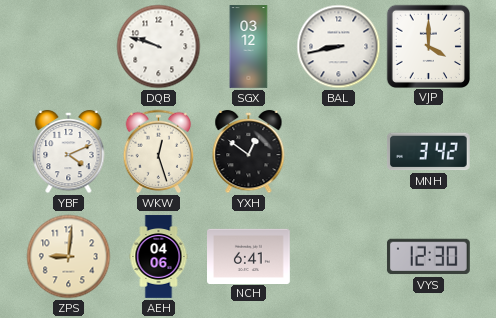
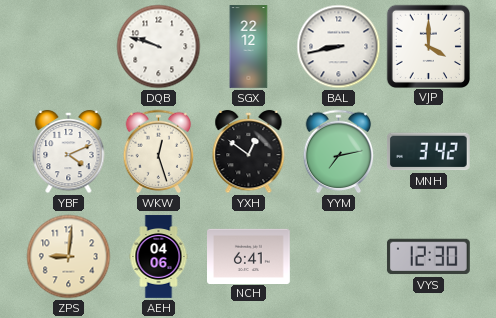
SGX: 03:12 -> 22:12 (249, 47)
YYM: none -> 7:13 (339, 152)
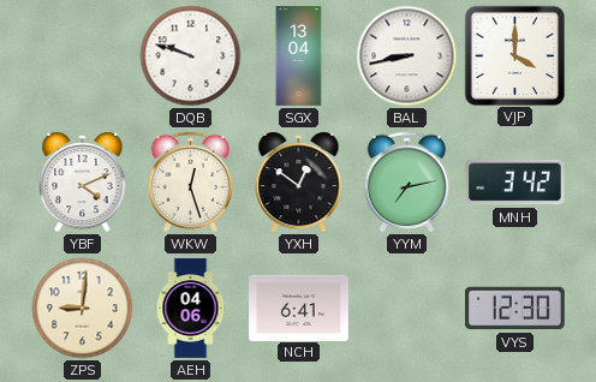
SGX: 22:12 -> 13:04 (299, 56)
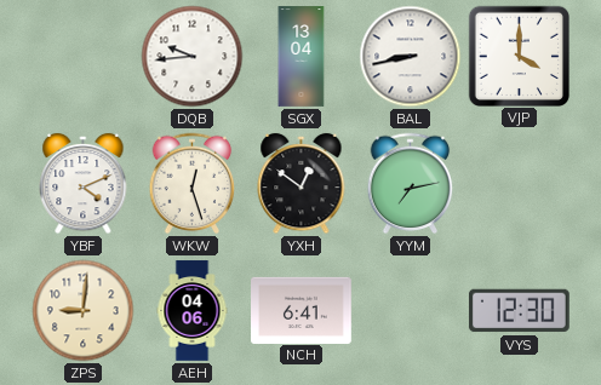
DQB: 9:48 -> 9:44 (193, 57)
MNH: 3:42 -> none (514, 183)
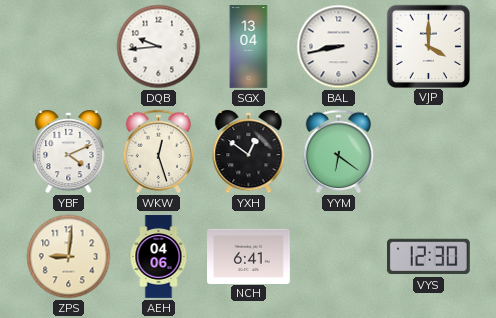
YYM: 7:13 -> 6:21 (339, 152)
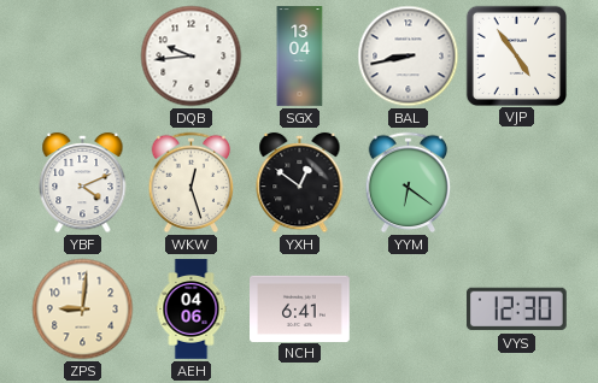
VJP: 4:00 -> 4:54 (516, 55)
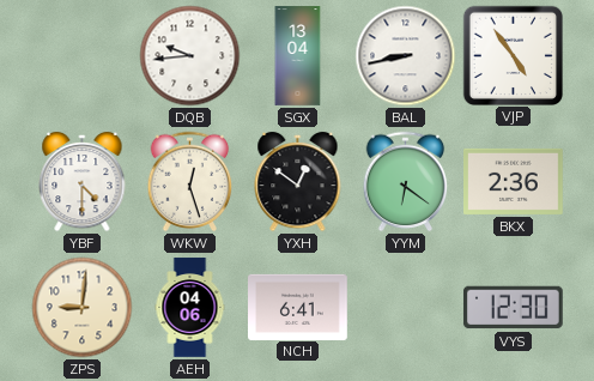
YBF: 4:11 -> 4:30 (83, 182)
BKX: none -> 2:36 (514, 181)
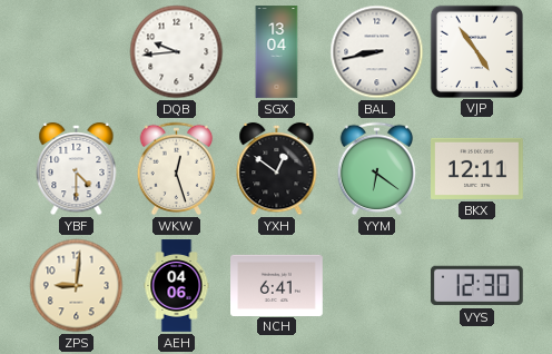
BKX: 2:36 -> 12:11 (477, 168)
